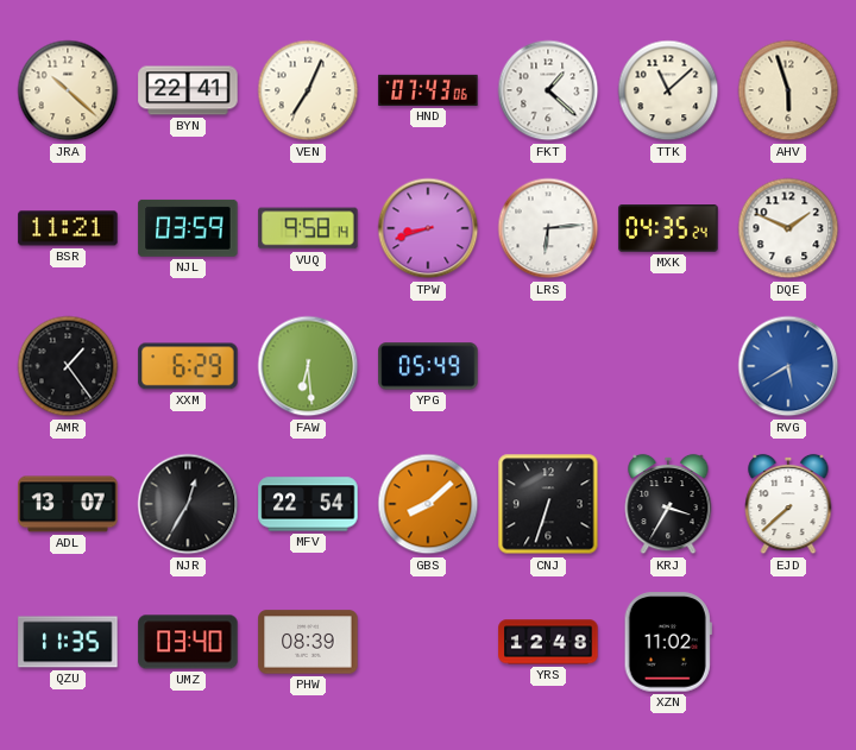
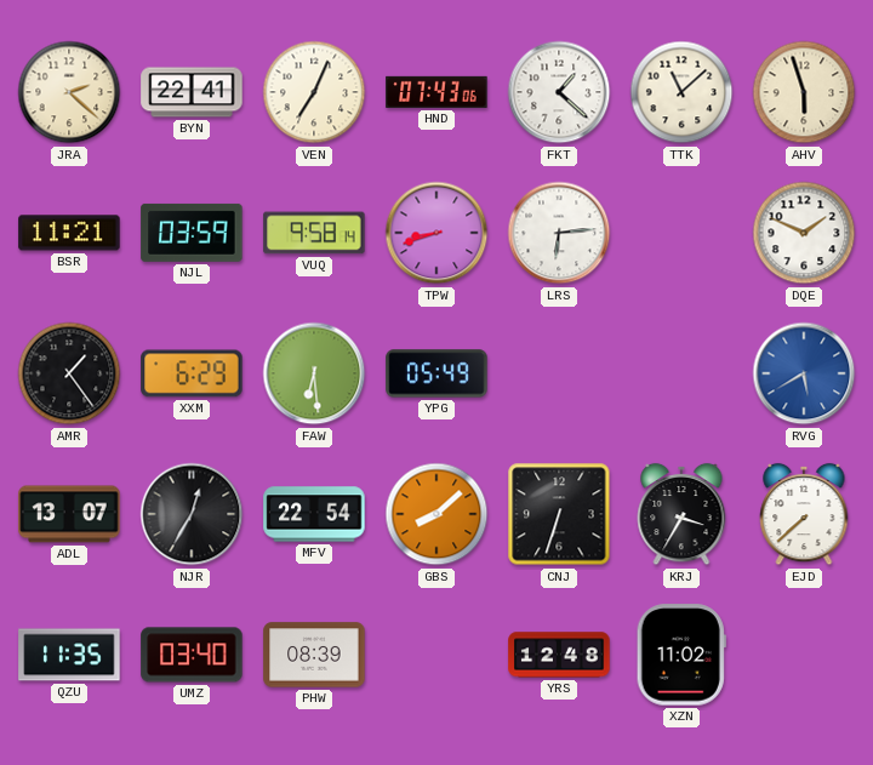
JRA: 10:22 -> 2:22 (69, 92)
MXK: 04:35 -> none (668, 228)
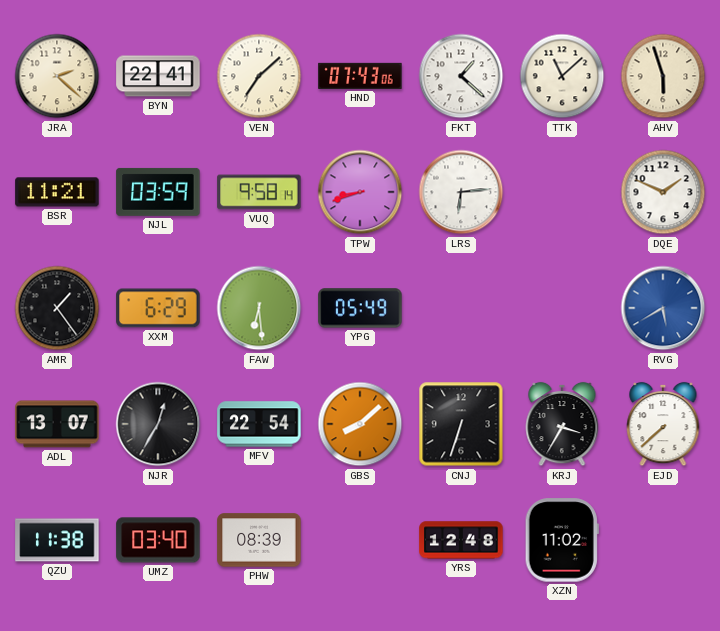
VEN: 7:04 -> 7:08 (259, 76)
QZU: 11:35 -> 11:38 (57, 540)
